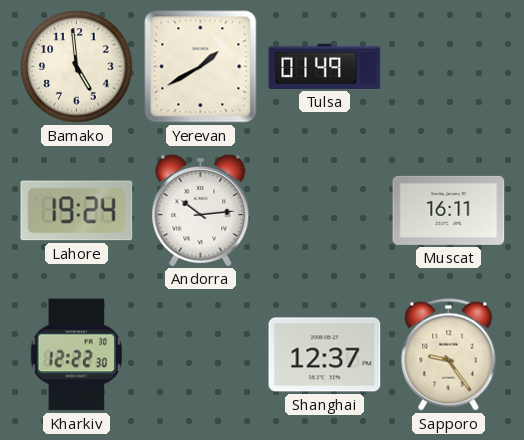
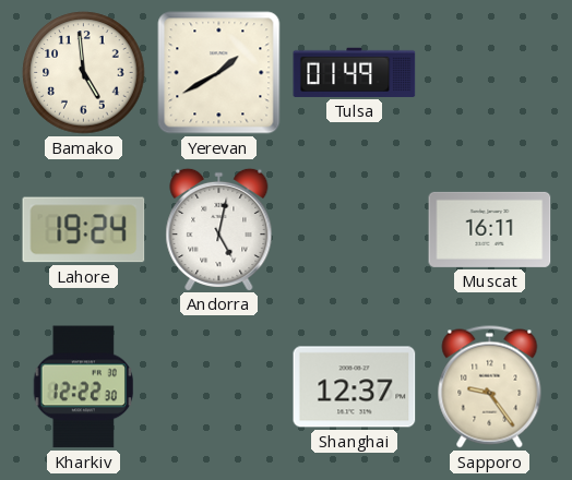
Andorra: 10:14 -> 5:02 (219, 229)
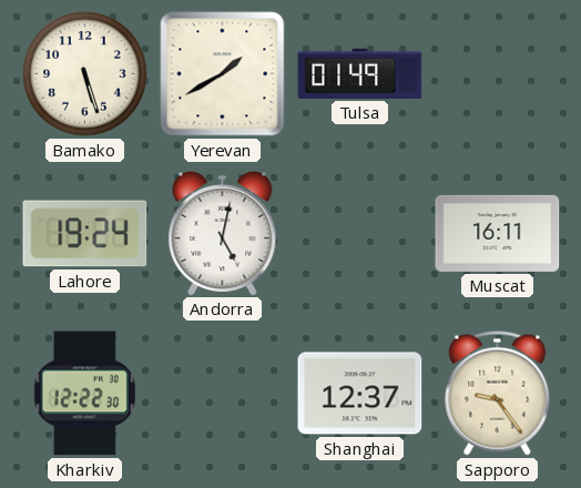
Bamako: 4:59 -> 5:27 (85, 74)
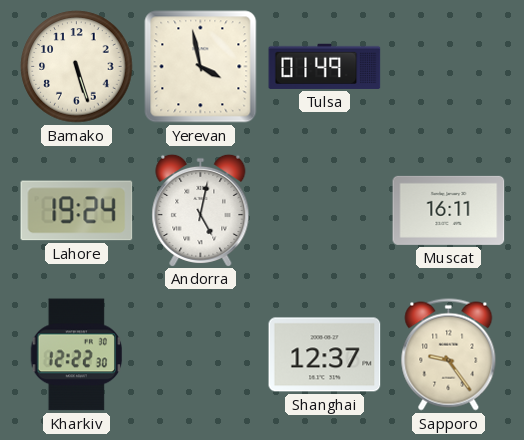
Yerevan: 1:40 -> 3:58 (201, 67)
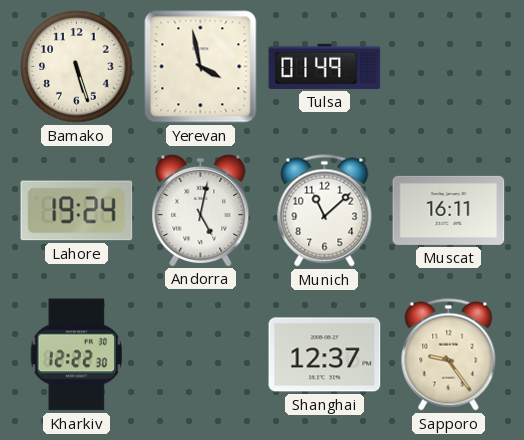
Munich: none -> 11:08 (325, 211)
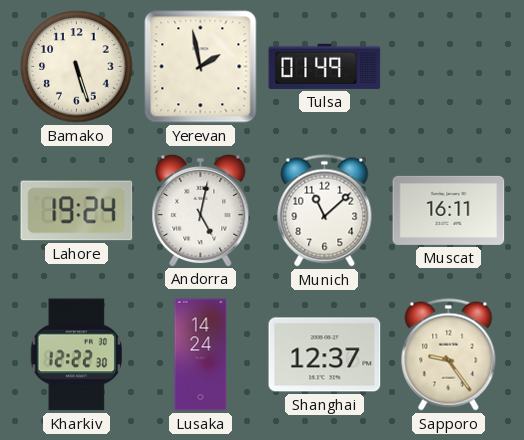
Yerevan: 3:58 -> 1:58 (201, 67)
Lusaka: none -> 14:24 (201, 355)
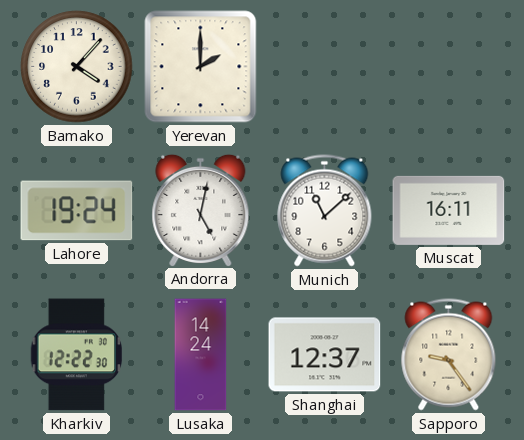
Bamako: 5:27 -> 4:07 (77, 67)
Yerevan: 1:58 -> 2:00 (201, 67)
Tulsa: 01:49 -> none (325, 66)
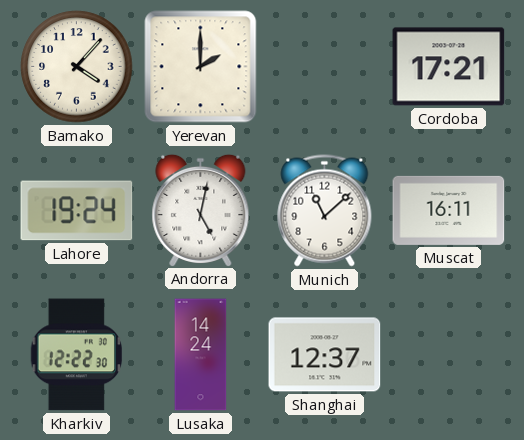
Cordoba: none -> 17:21 (449, 67)
Sapporo: 9:24 -> none (449, 355)
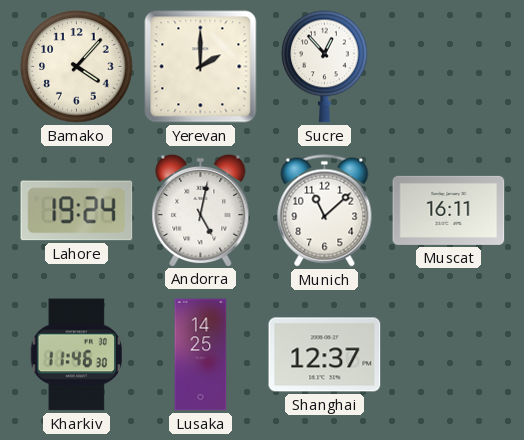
Sucre: none -> 12:53 (325, 66)
Cordoba: 17:21 -> none (449, 67)
Kharkiv: 12:22 -> 11:46 (76, 355)
Lusaka: 14:24 -> 14:25 (201, 355)
